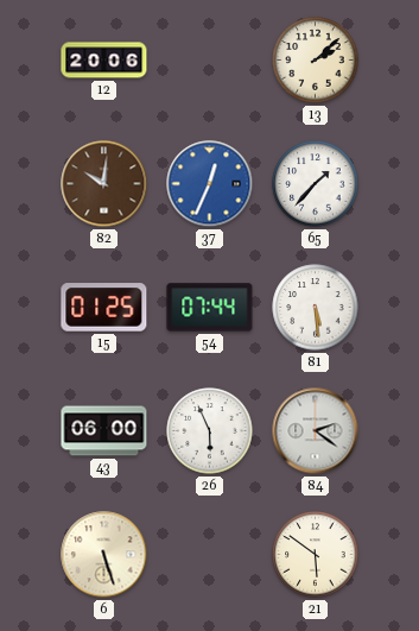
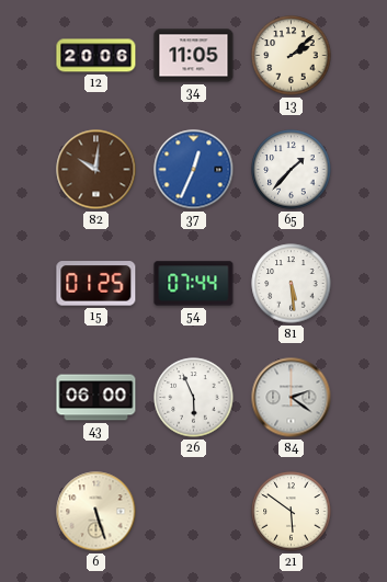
34: none -> 11:05 (194, 56)
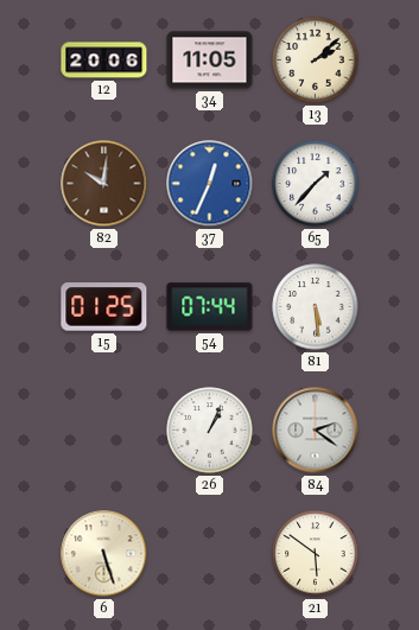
43: 06:00 -> none (96, 398)
26: 5:56 -> 1:04 (210, 431)
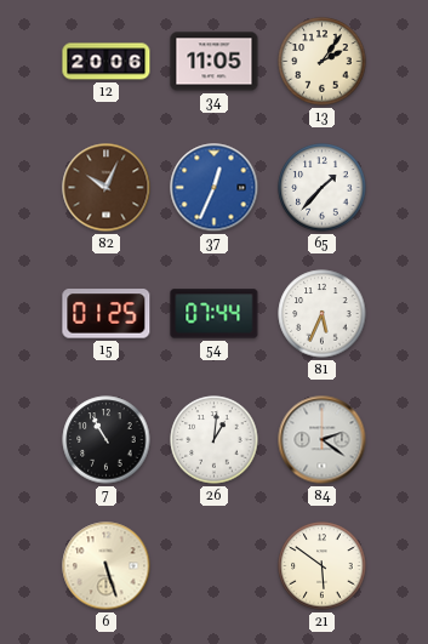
13: 2:08 -> 2:06 (323, 62)
82: 10:01 -> 10:04 (107, 188)
81: 5:29 -> 5:34 (323, 314)
7: none -> 10:55 (107, 440)
26: 1:04 -> 1:01 (215, 440)
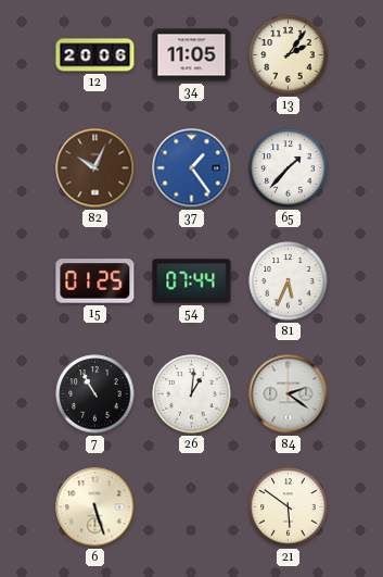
37: 12:34 -> 1:24 (192, 168)
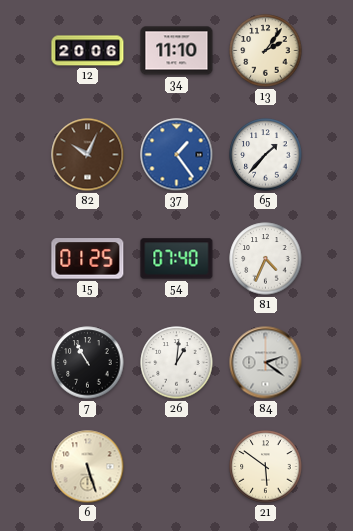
34: 11:05 -> 11:10 (177, 51)
54: 07:44 -> 07:40 (177, 259)
81: 5:34 -> 4:34 (266, 259)
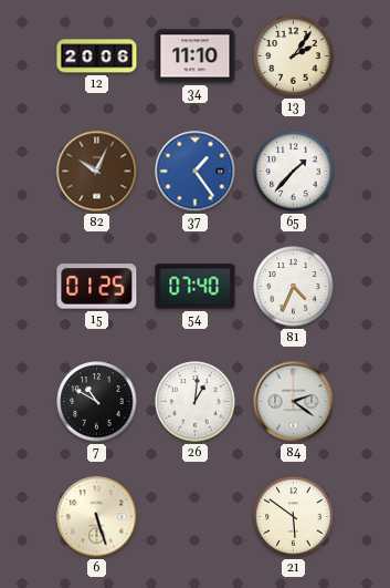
7: 10:55 -> 10:50 (97, 402)
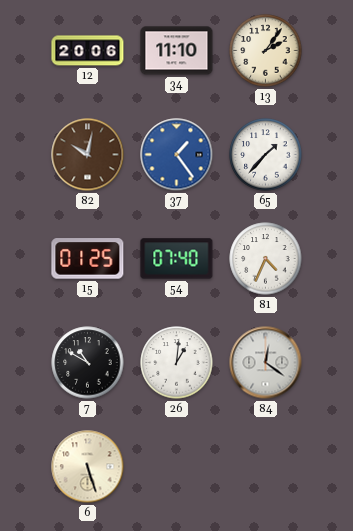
82: 10:04 -> 10:02 (88, 155)
84: 2:21 -> 12:21 (266, 363)
21: 5:51 -> none (294, 517)
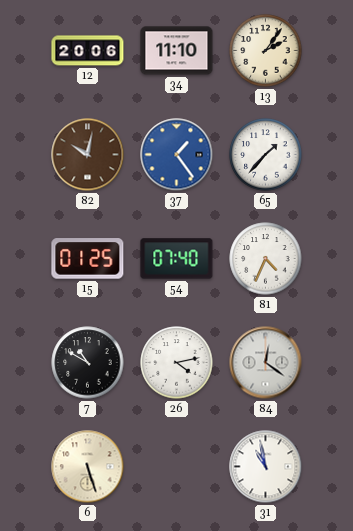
26: 1:01 -> 4:13 (177, 363)
31: none -> 10:58 (266, 467)
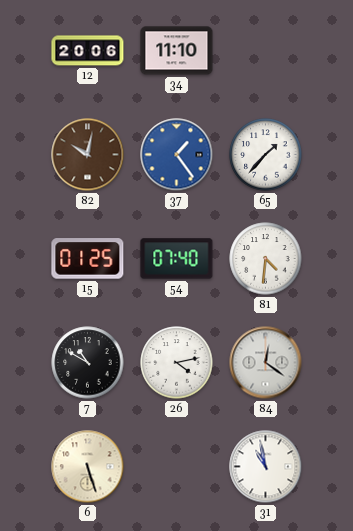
13: 2:06 -> none (266, 51)
81: 4:34 -> 4:31 (266, 259)
